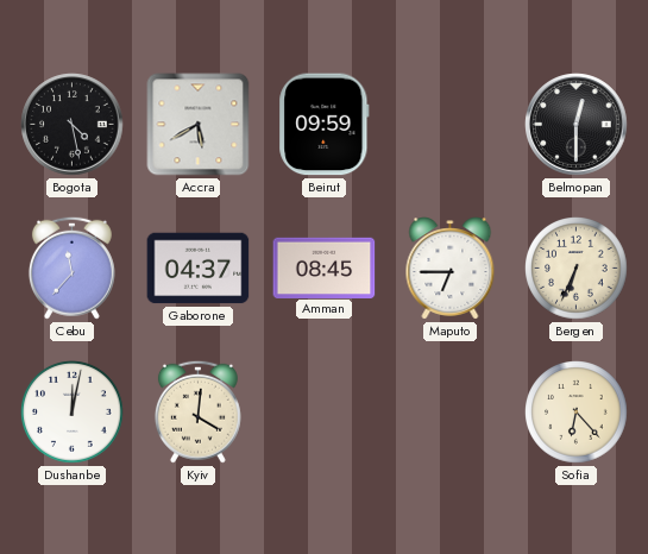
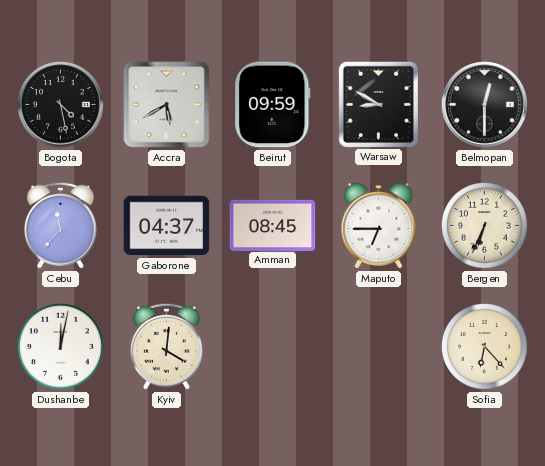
Warsaw: none -> 8:50 (378, 104)
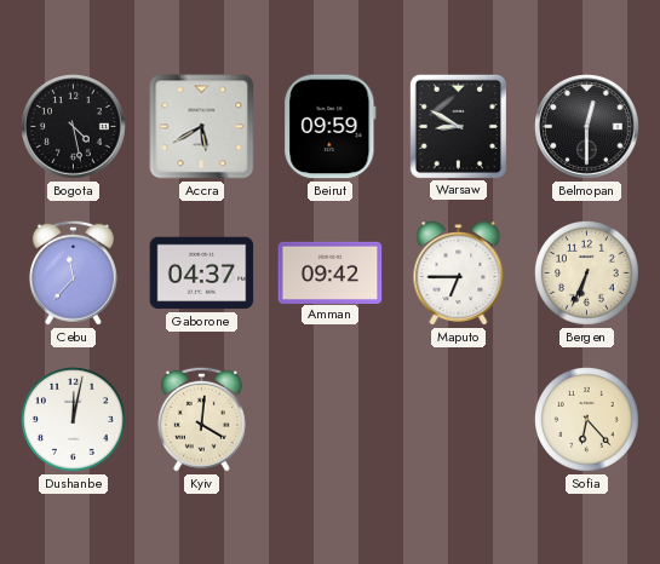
Amman: 08:45 -> 09:42 (331, 272)
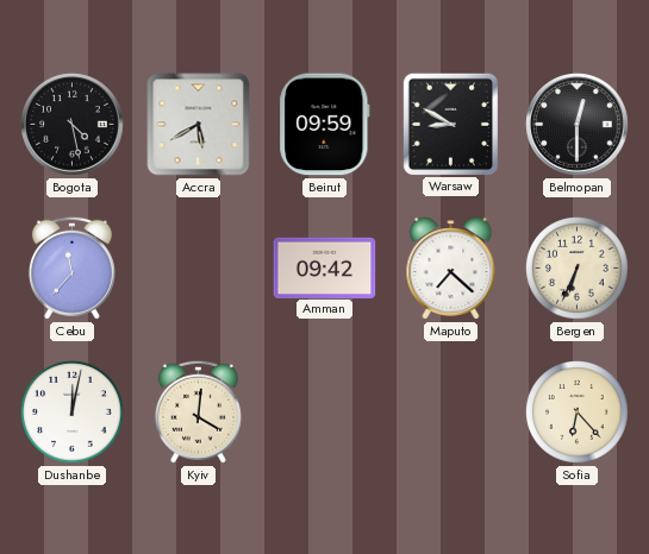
Gaborone: 04:37 -> none (202, 274)
Maputo: 6:45 -> 7:22 (451, 269)
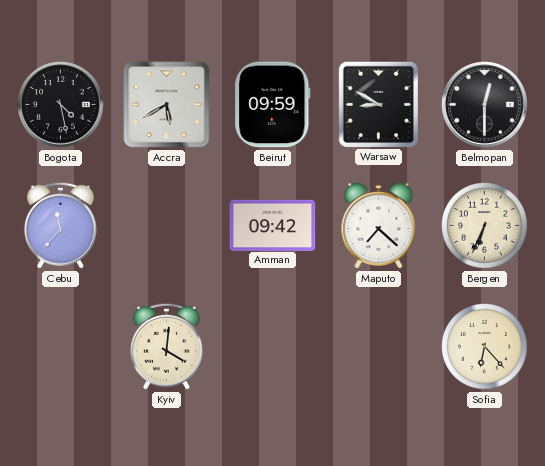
Dushanbe: 12:02 -> none (73, 413)
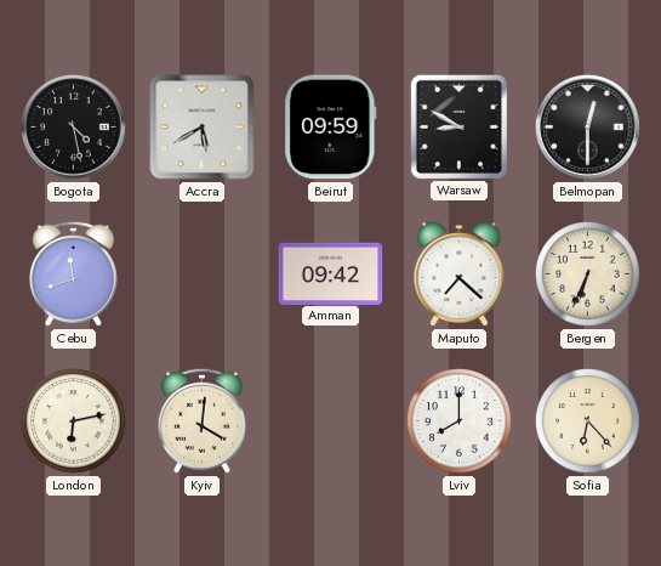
Cebu: 11:37 -> 11:42 (73, 273)
London: none -> 6:13 (74, 421)
Lviv: none -> 8:00 (460, 421)
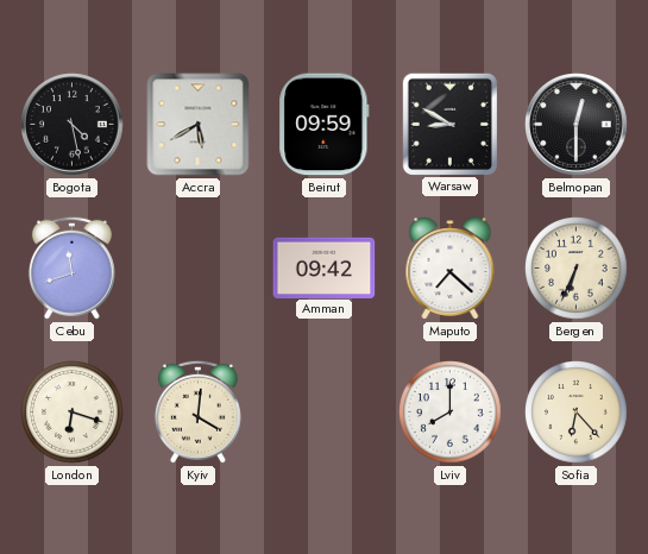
London: 6:13 -> 6:18 (73, 413)
